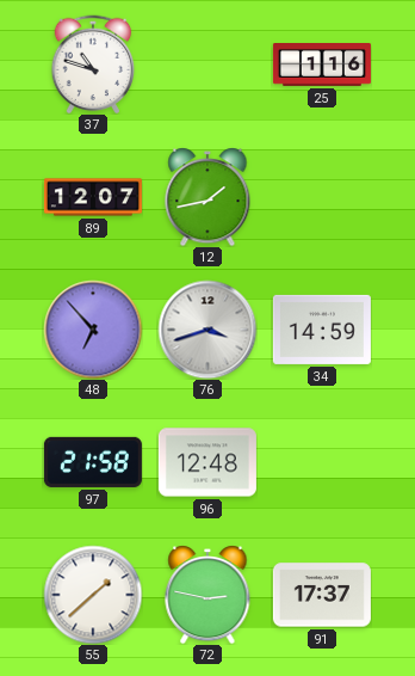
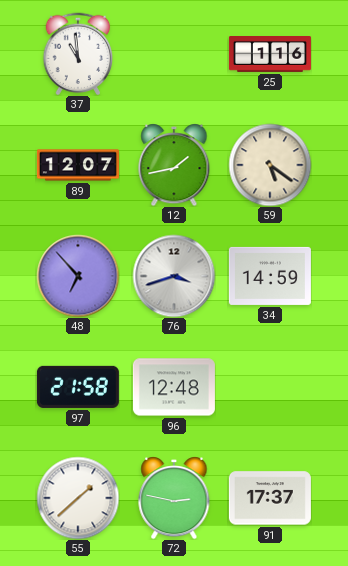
37: 10:48 -> 10:59 (78, 54)
59: none -> 5:21 (270, 165)
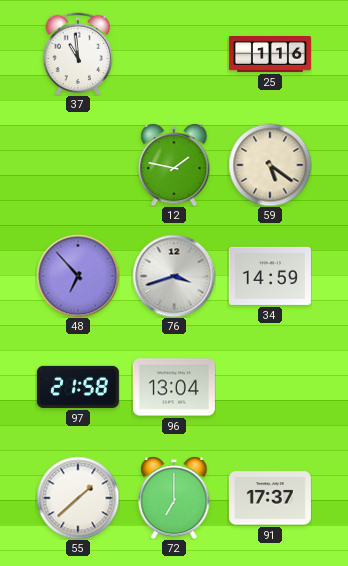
89: 12:07 -> none (78, 165)
12: 1:43 -> 1:47 (174, 165)
96: 12:48 -> 13:04 (174, 387)
72: 2:47 -> 7:00 (174, 498)
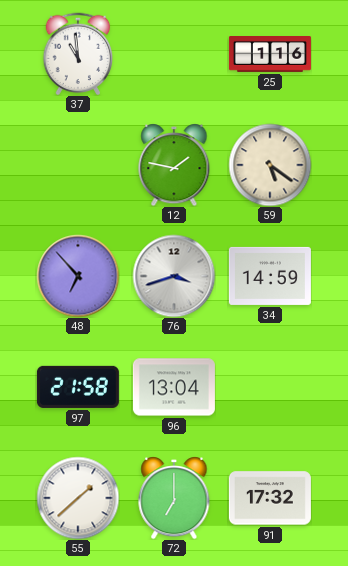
91: 17:37 -> 17:32 (270, 498)
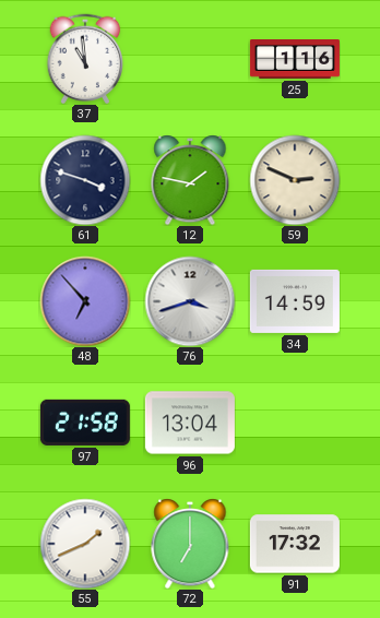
61: none -> 3:48 (85, 180)
59: 5:21 -> 2:49 (295, 180)
55: 1:38 -> 1:41 (85, 544)
